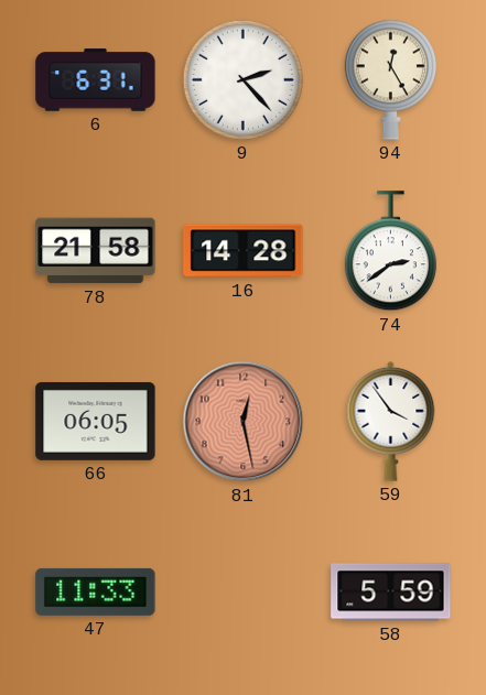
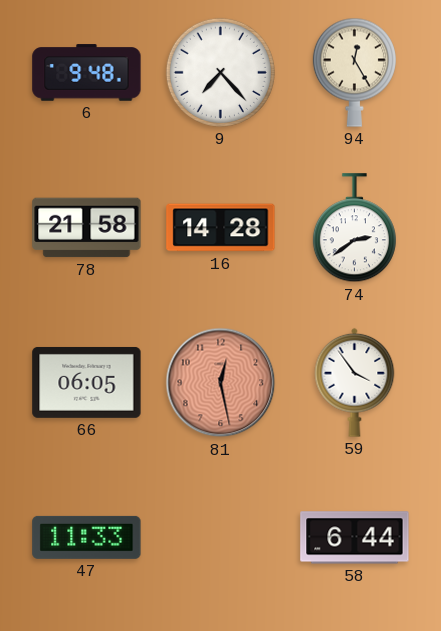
6: 6:31 -> 9:48 (87, 73)
9: 2:23 -> 7:23 (220, 72)
58: 5:59 -> 6:44 (355, 538)
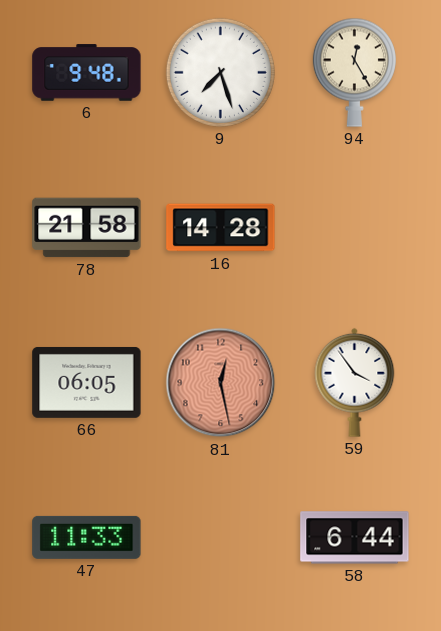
9: 7:23 -> 7:27 (220, 72)
74: 2:39 -> none (354, 228)
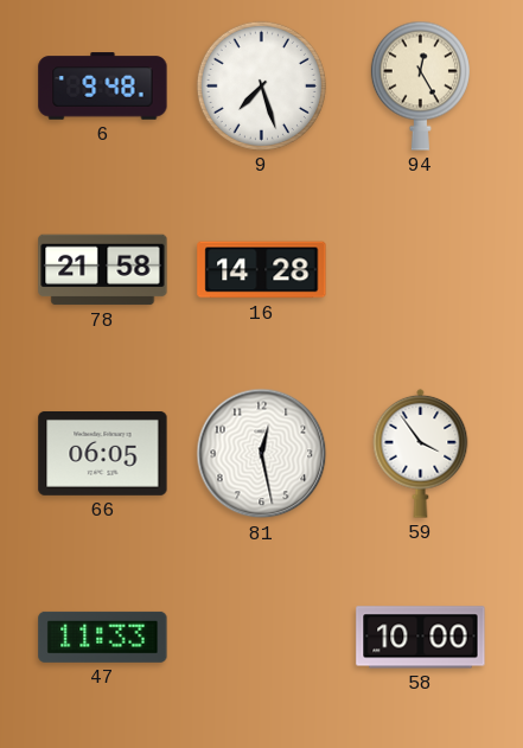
81 dial: salmon -> white (262, 454)
58: 6:44 -> 10:00 (421, 638)
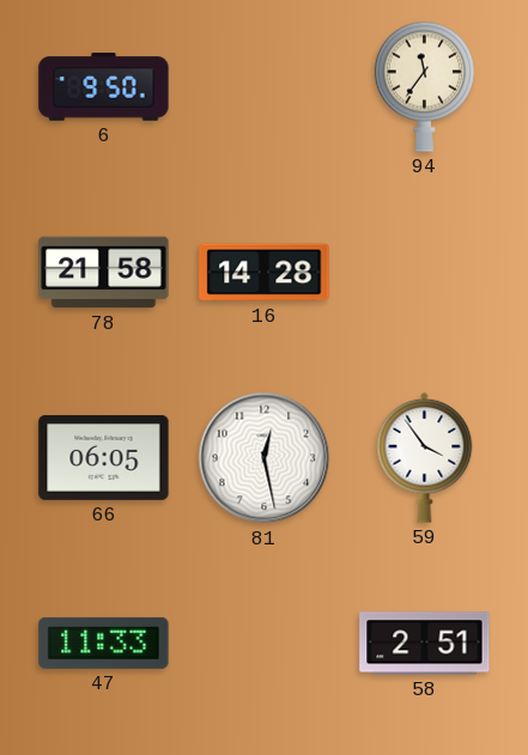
6: 9:48 -> 9:50 (104, 87)
9: 7:27 -> none (261, 85)
94: 12:25 -> 11:36 (424, 86)
58: 10:00 -> 2:51 (425, 644)
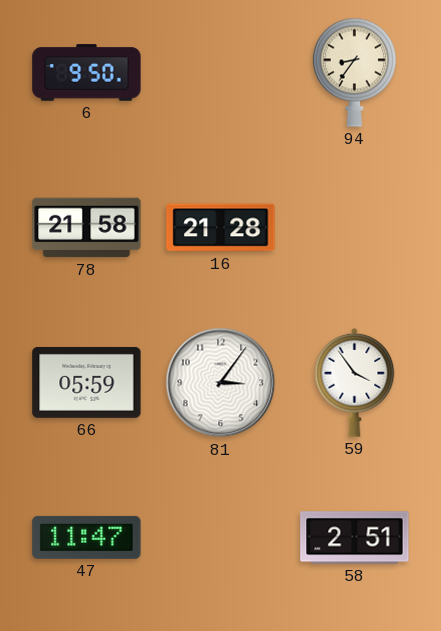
94: 11:36 -> 8:36 (354, 72)
16: 14:28 -> 21:28 (221, 228)
66: 06:05 -> 05:59 (87, 382)
81: 12:28 -> 3:06 (221, 383)
47: 11:33 -> 11:47 (87, 537)
